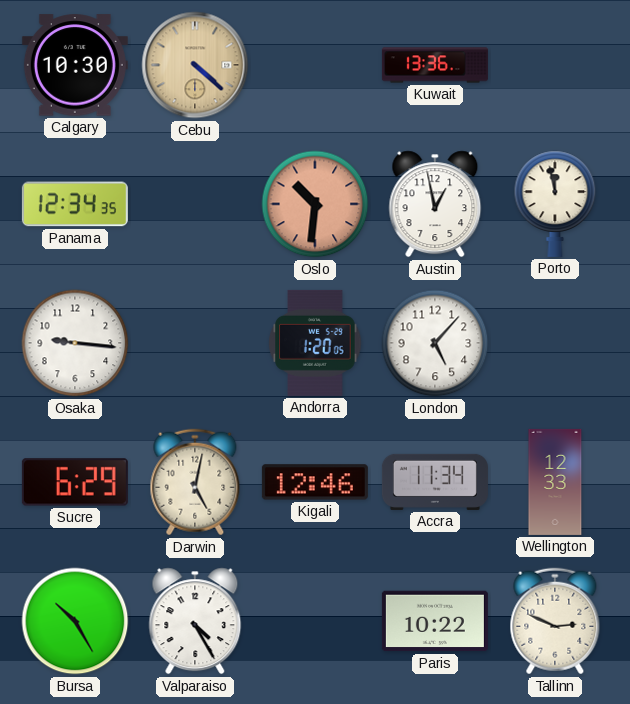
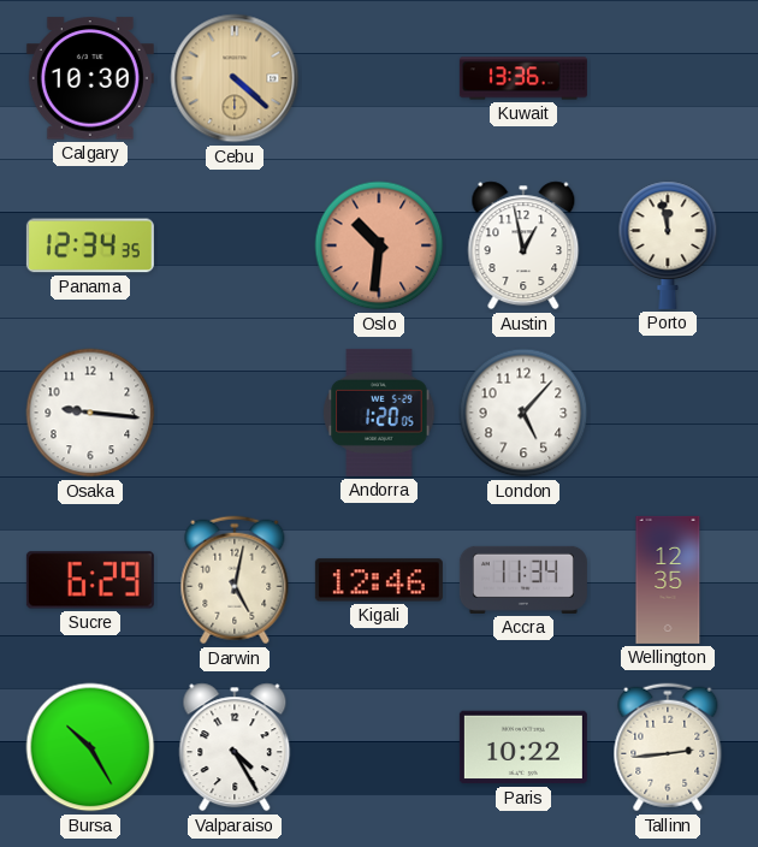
Wellington: 12:33 -> 12:35 (668, 580)
Tallinn: 2:49 -> 2:44 (668, 747)
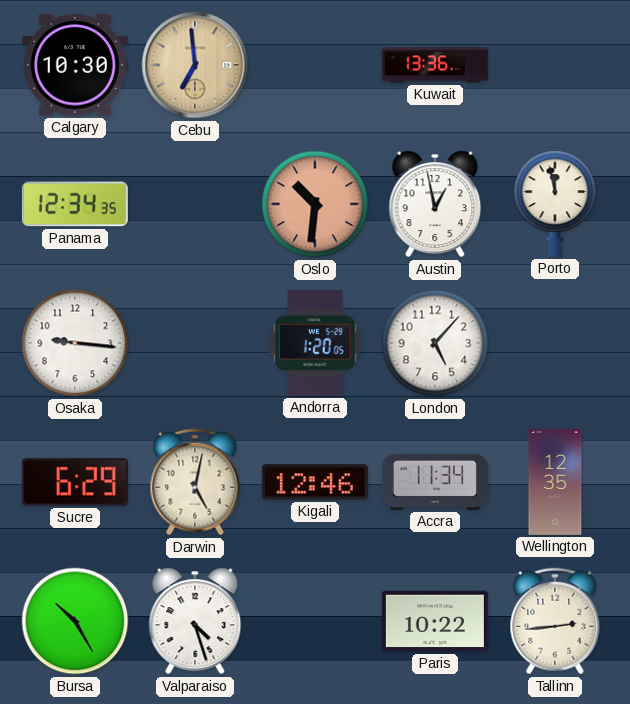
Cebu: 4:22 -> 6:59 (195, 65)
Valparaiso: 4:25 -> 4:27 (195, 621)
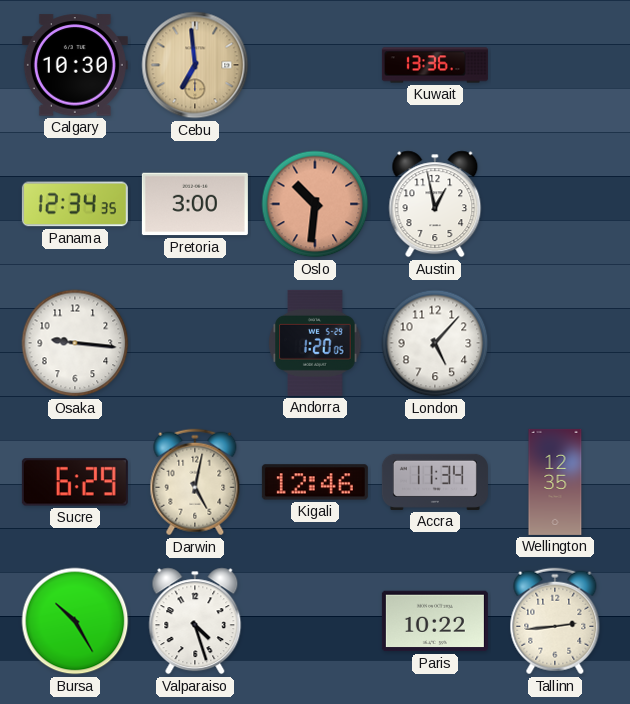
Pretoria: none -> 3:00 (195, 204)
Porto: 11:58 -> none (555, 204)
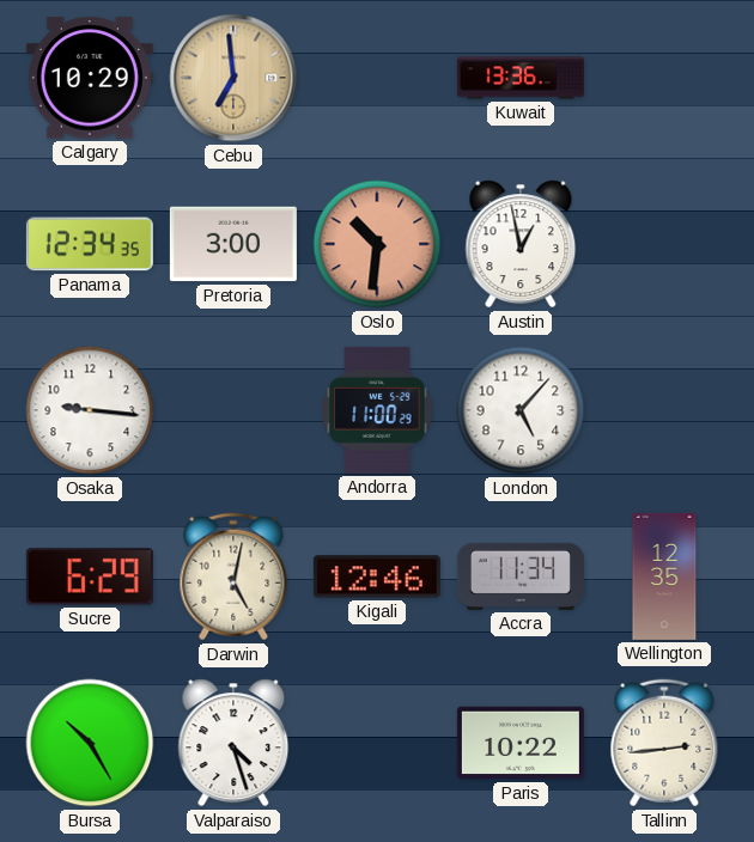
Calgary: 10:30 -> 10:29 (90, 78)
Andorra: 1:20 -> 11:00 (377, 410)
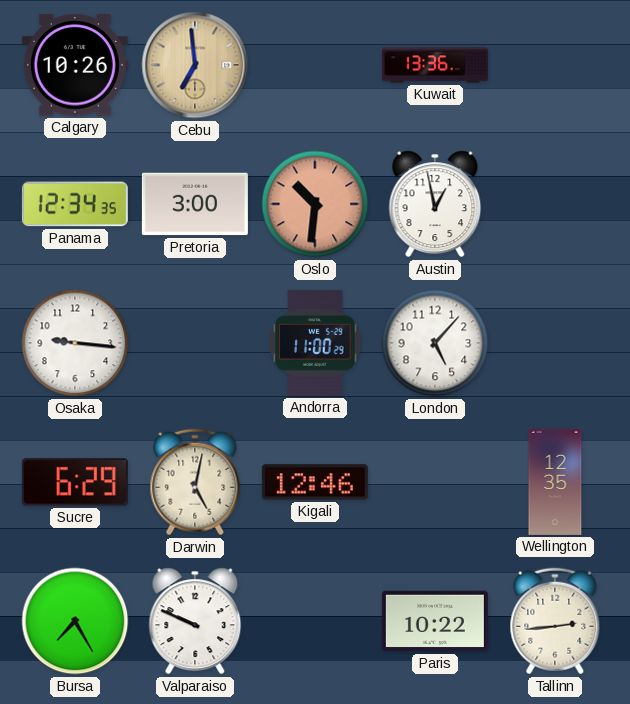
Calgary: 10:29 -> 10:26 (75, 65)
Accra: 11:34 -> none (521, 576)
Bursa: 10:25 -> 7:25 (75, 621)
Valparaiso: 4:27 -> 9:49 (195, 621)
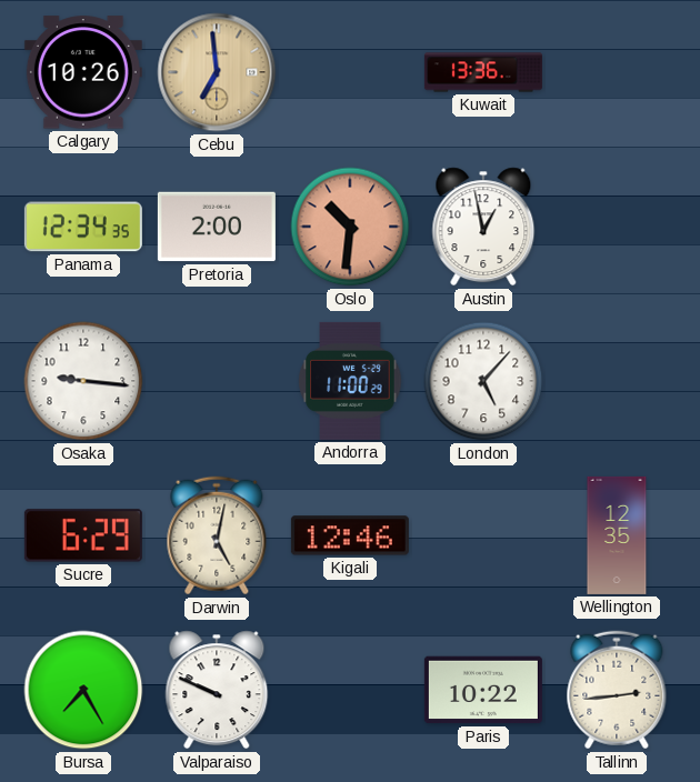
Pretoria: 3:00 -> 2:00 (217, 227)
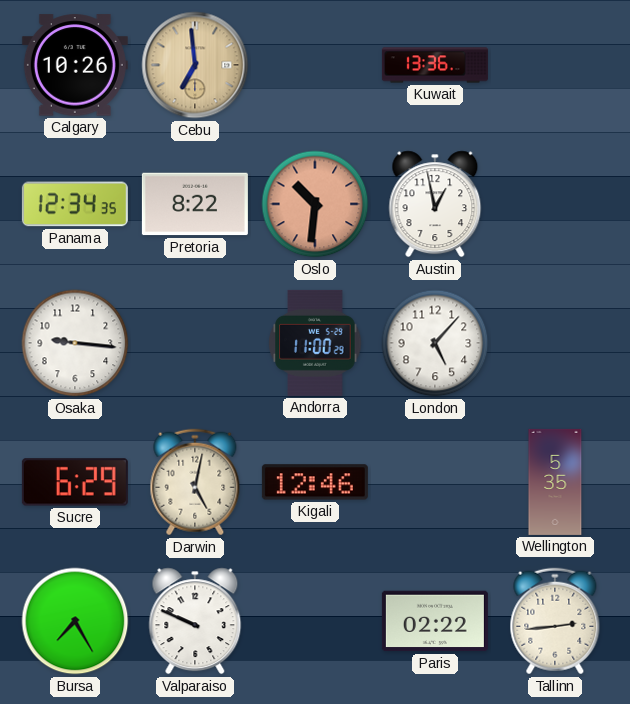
Pretoria: 2:00 -> 8:22 (195, 204)
Wellington: 12:35 -> 5:35 (555, 482)
Paris: 10:22 -> 02:22 (435, 621)
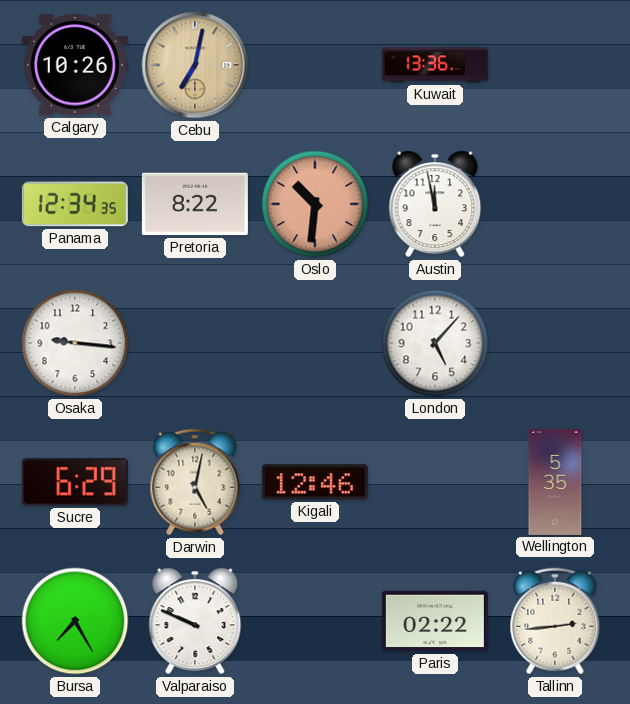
Cebu: 6:59 -> 7:02 (195, 65)
Austin: 12:58 -> 11:58 (435, 204)
Andorra: 11:00 -> none (315, 343)
